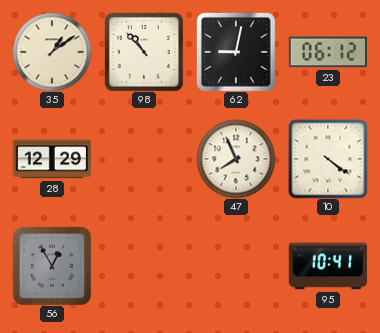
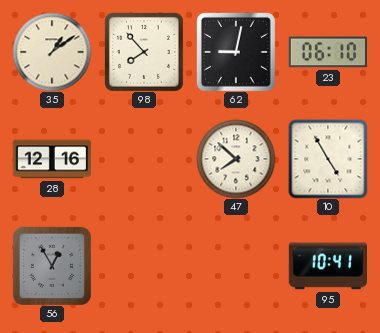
98: 10:53 -> 7:53 (144, 52)
23: 06:12 -> 06:10 (327, 52)
28: 12:29 -> 12:16 (52, 159)
47: 7:56 -> 7:52 (236, 159)
10: 4:21 -> 4:55 (328, 159)
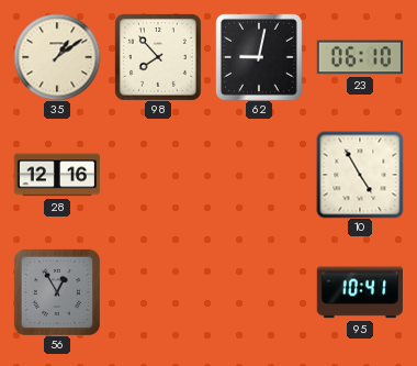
47: 7:52 -> none (236, 159)
